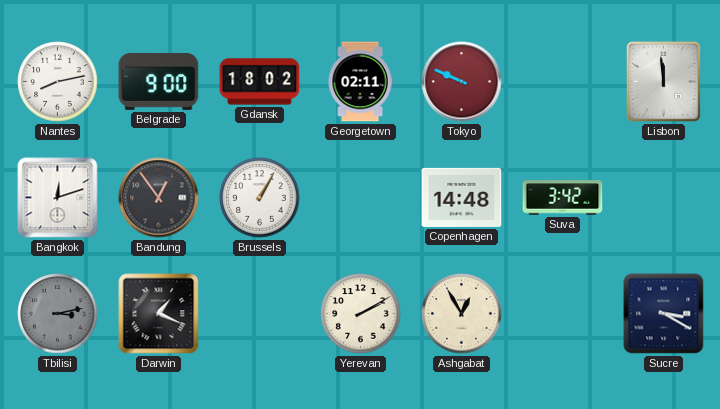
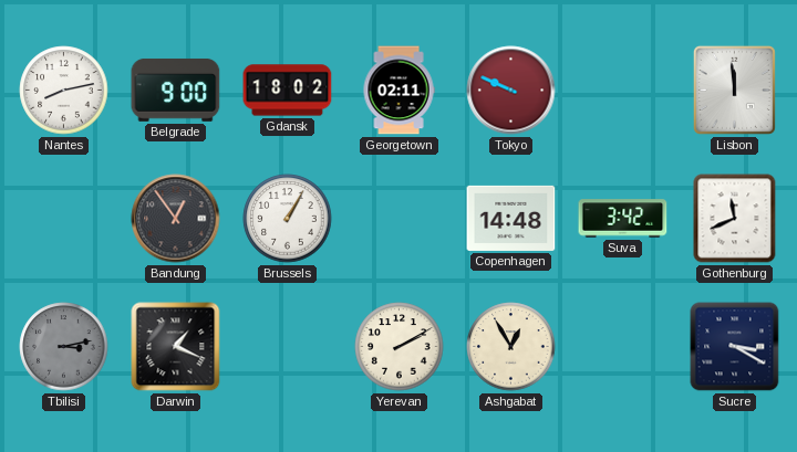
Bangkok: 12:12 -> none (58, 198)
Gothenburg: none -> 11:41 (735, 219)
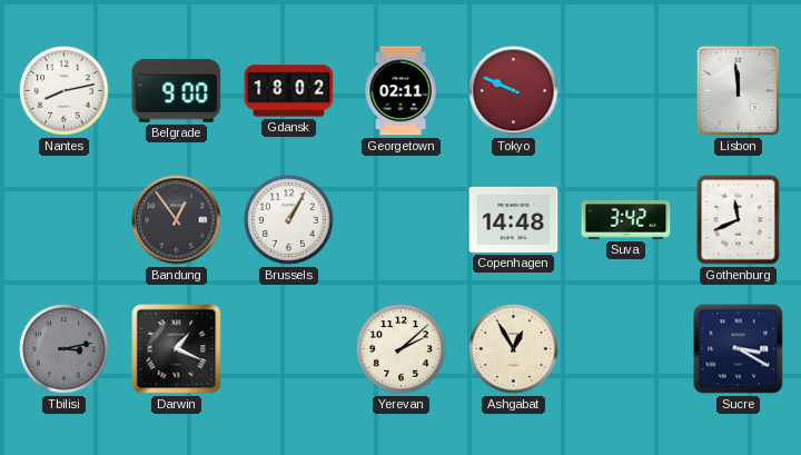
Yerevan: 2:10 -> 2:08 (402, 349)
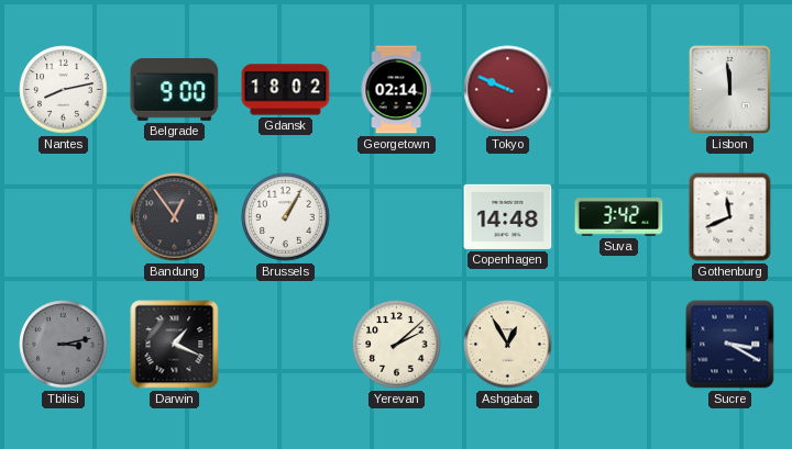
Georgetown: 02:11 -> 02:14 (396, 90)
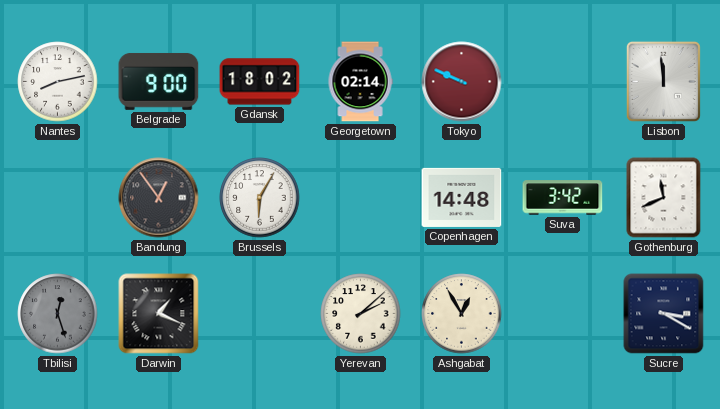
Brussels: 1:05 -> 6:05 (260, 198)
Tbilisi: 3:13 -> 12:27 (58, 314)
